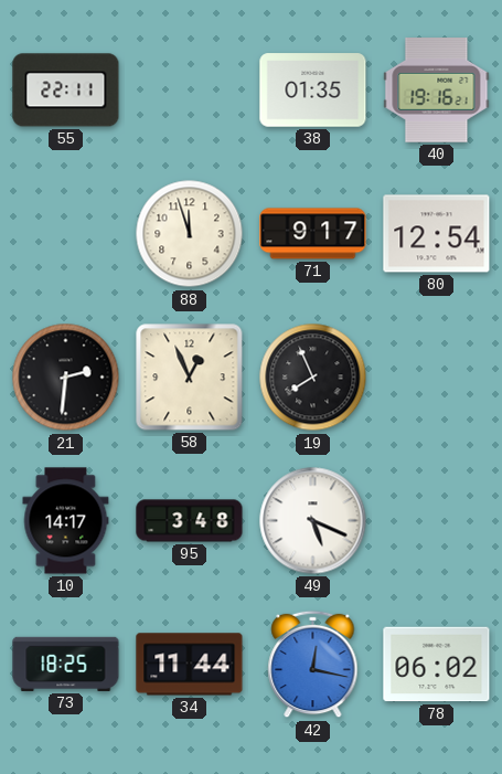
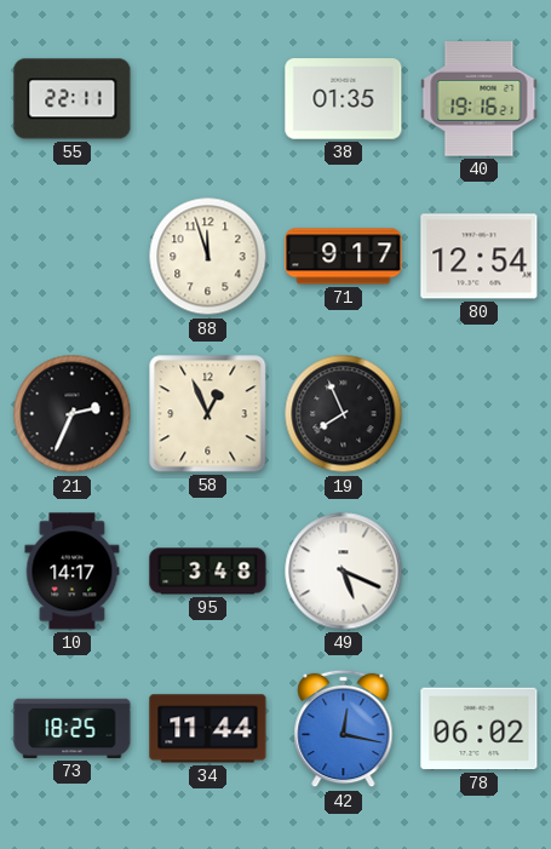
21: 2:31 -> 2:34 (73, 414)
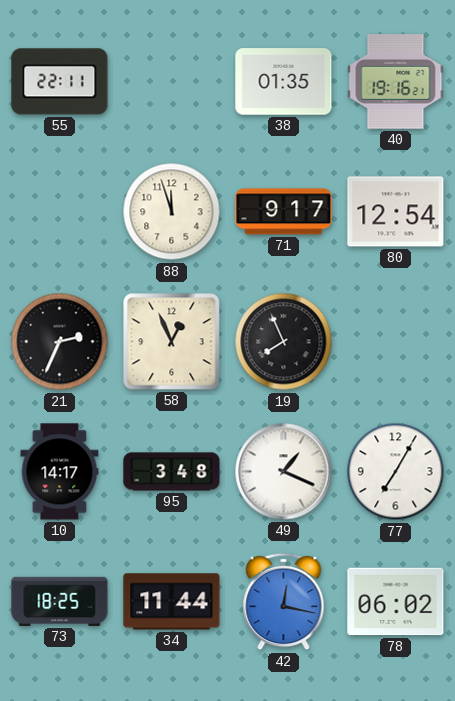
49: 5:19 -> 1:19 (284, 472)
77: none -> 7:05 (396, 472)
